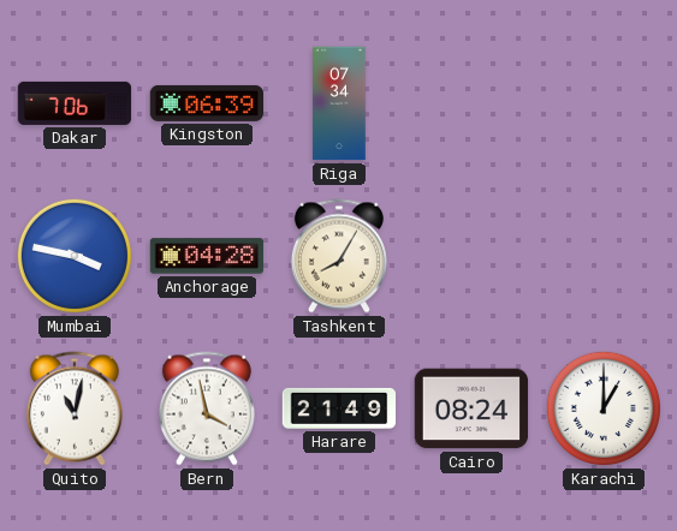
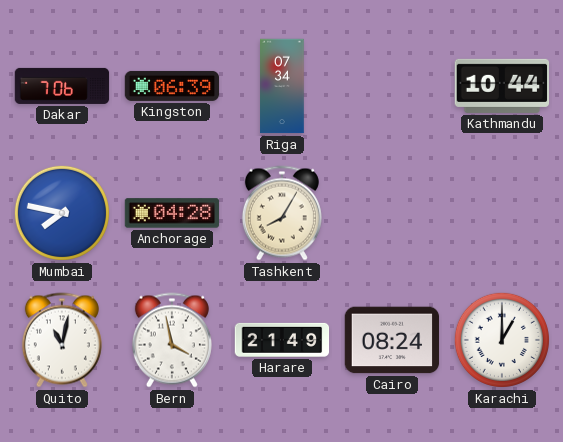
Kathmandu: none -> 10:44 (502, 86)
Mumbai: 3:47 -> 7:47 (62, 213)
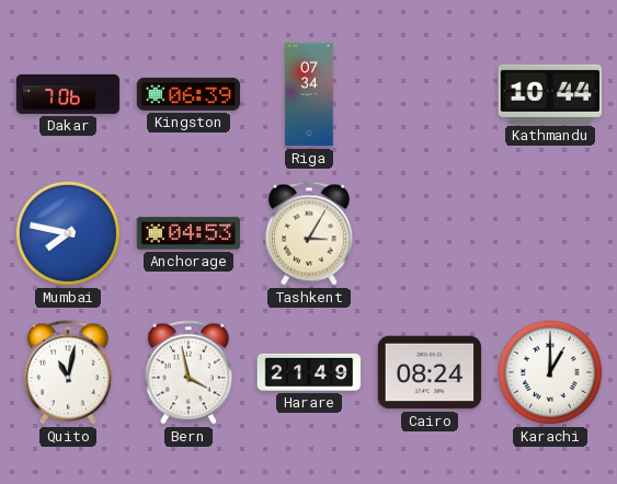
Anchorage: 04:28 -> 04:53 (188, 233)
Tashkent: 8:05 -> 3:05 (309, 233)
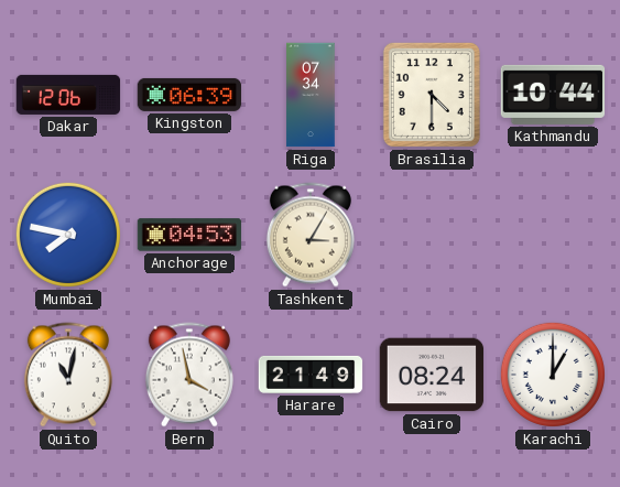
Dakar: 7:06 -> 12:06 (68, 95)
Brasilia: none -> 4:30 (432, 95)
